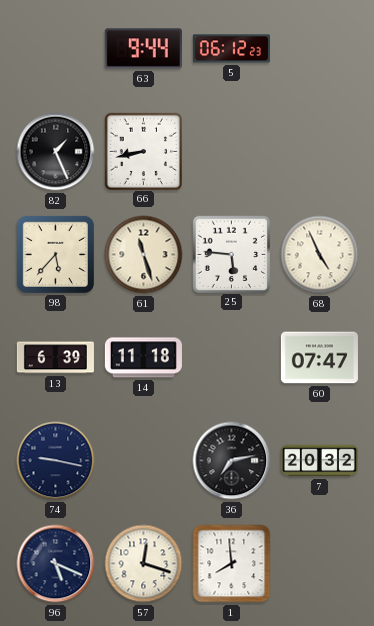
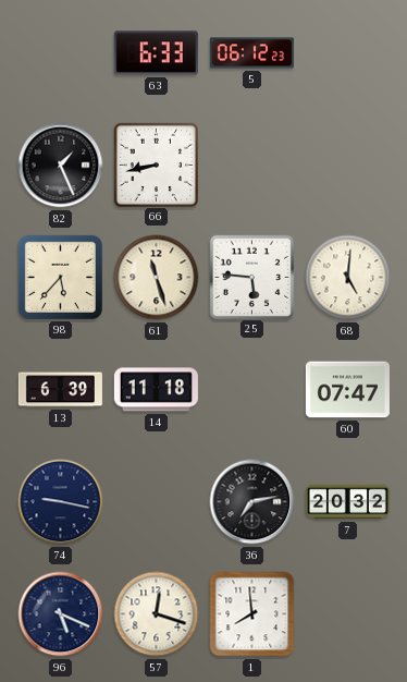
63: 9:44 -> 6:33 (156, 53)
68: 4:56 -> 5:01 (348, 278)
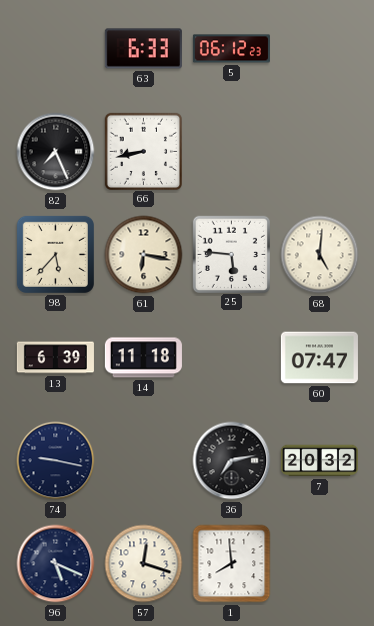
82: 1:26 -> 7:26 (56, 152)
61: 11:27 -> 6:17 (144, 255)
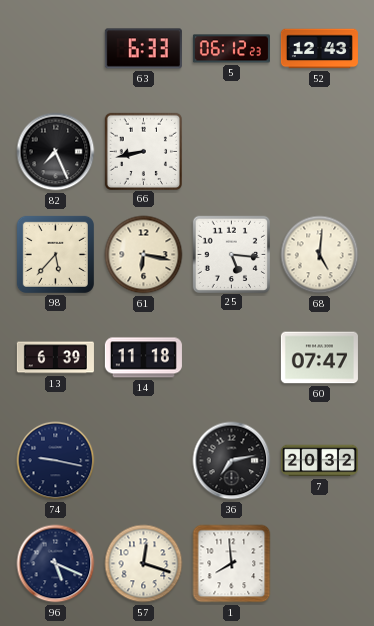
52: none -> 12:43 (319, 49)
25: 5:46 -> 5:16 (231, 254)
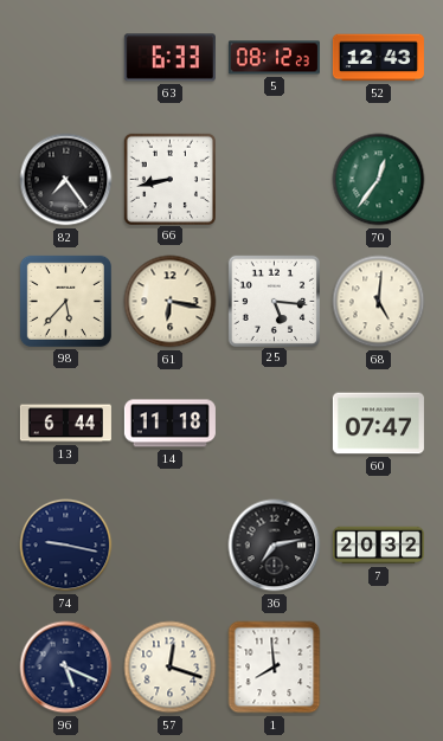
5: 06:12 -> 08:12 (274, 58)
82: 7:26 -> 7:24 (66, 180)
70: none -> 12:36 (379, 180)
13: 6:39 -> 6:44 (65, 424)
